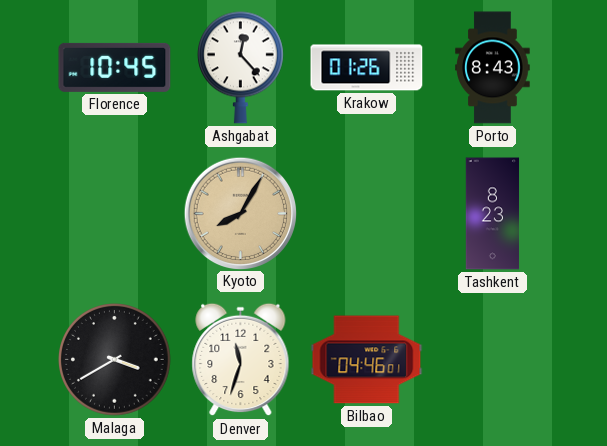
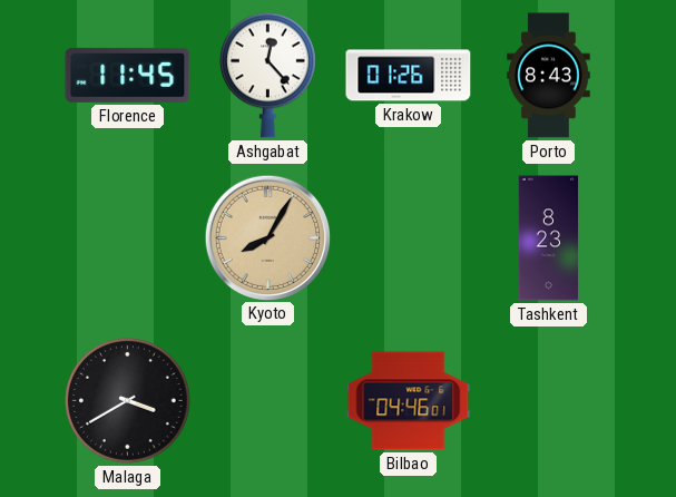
Florence: 10:45 -> 11:45 (128, 75)
Denver: 11:33 -> none (241, 360)
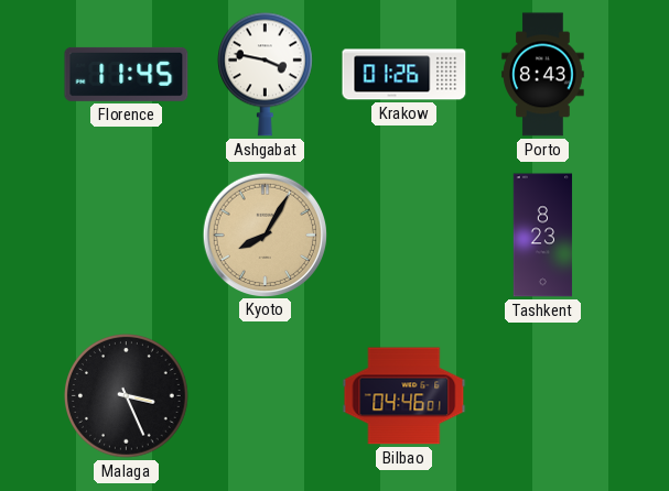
Ashgabat: 12:23 -> 3:47 (265, 74)
Malaga: 3:40 -> 3:26 (127, 396)
